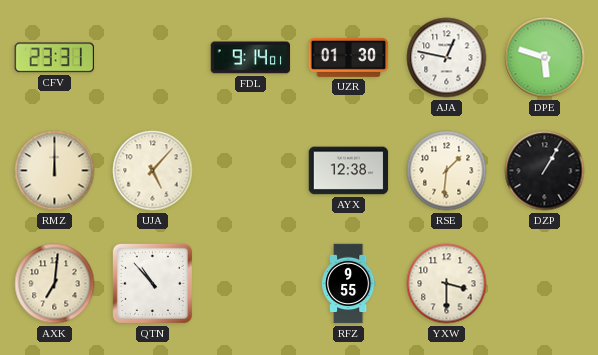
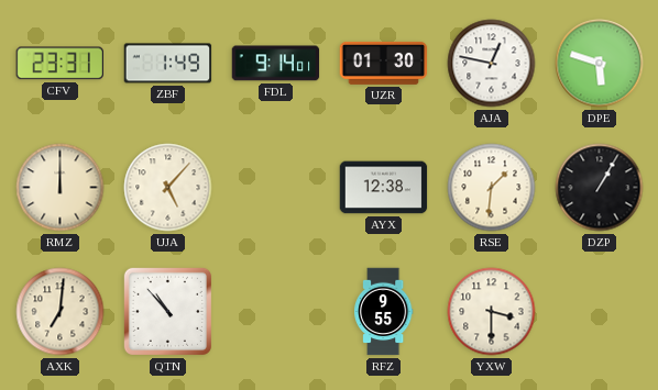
ZBF: none -> 1:49 (168, 64)
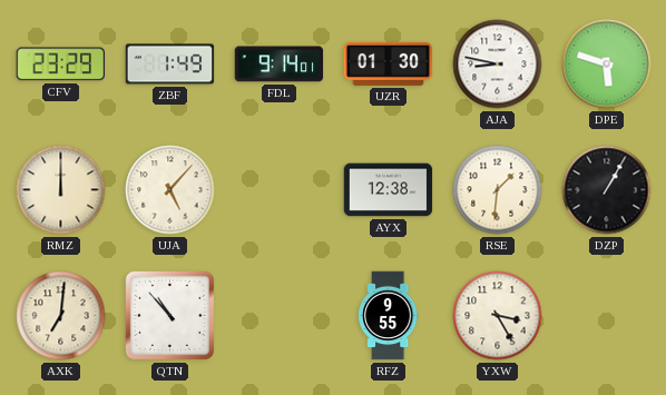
CFV: 23:31 -> 23:29 (60, 65)
AJA: 12:47 -> 8:47 (498, 65)
YXW: 3:30 -> 3:25 (498, 316)
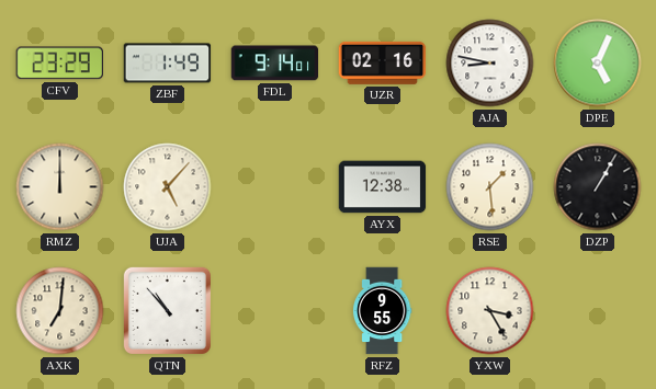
UZR: 01:30 -> 02:16 (383, 62)
DPE: 5:48 -> 5:04 (598, 64)
RSE: 1:31 -> 1:29 (490, 187)
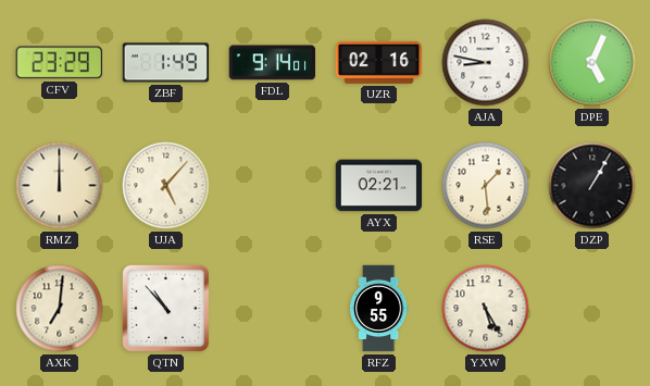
AYX: 12:38 -> 02:21 (379, 186)
YXW: 3:25 -> 5:25 (486, 309)
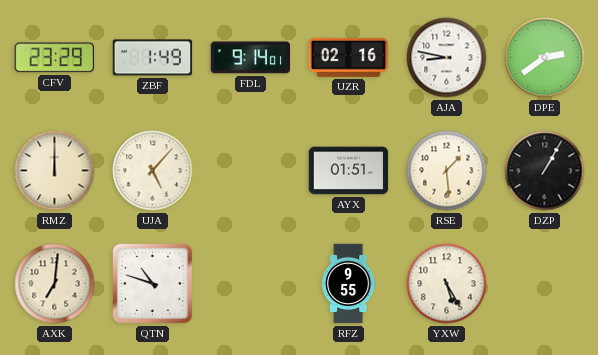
DPE: 5:04 -> 2:39 (545, 58)
AYX: 02:21 -> 01:51 (349, 171)
QTN: 10:53 -> 10:48 (152, 283)
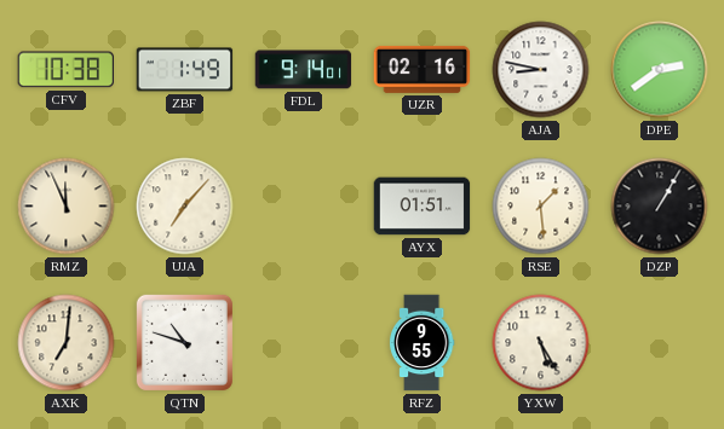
CFV: 23:29 -> 10:38 (65, 70)
RMZ: 12:00 -> 11:56 (67, 207)
UJA: 5:07 -> 7:07 (185, 207)
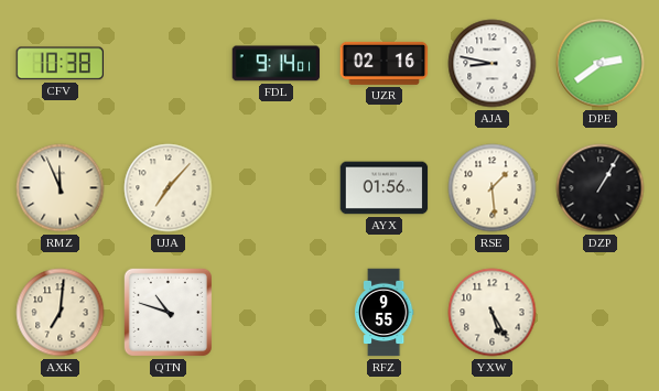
ZBF: 1:49 -> none (185, 70)
AYX: 01:51 -> 01:56 (385, 188)
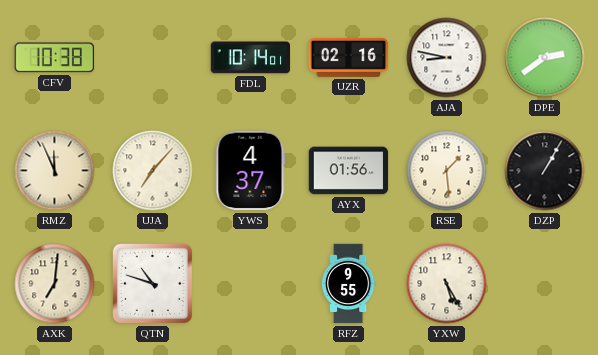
FDL: 9:14 -> 10:14 (251, 58)
YWS: none -> 4:37 (251, 171)
